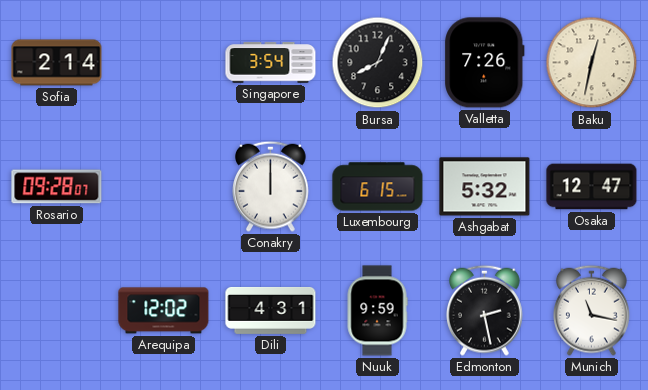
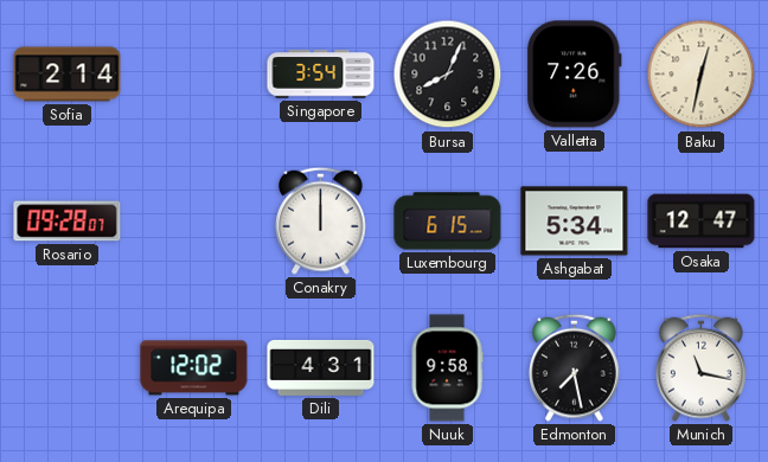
Ashgabat: 5:32 -> 5:34 (575, 222)
Nuuk: 9:59 -> 9:58 (447, 368)
Edmonton: 2:28 -> 7:28 (575, 367)
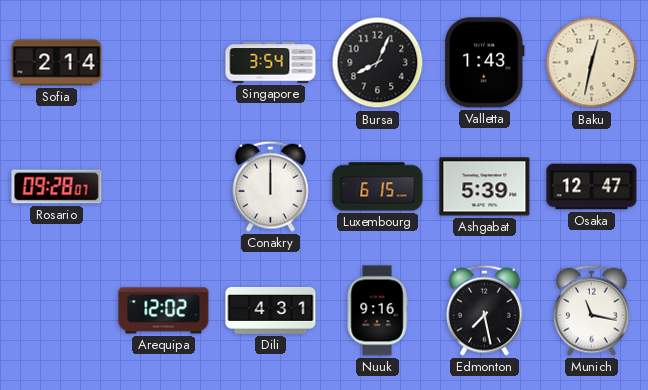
Valletta: 7:26 -> 1:43 (485, 63)
Ashgabat: 5:34 -> 5:39 (485, 187)
Nuuk: 9:58 -> 9:16 (377, 311)
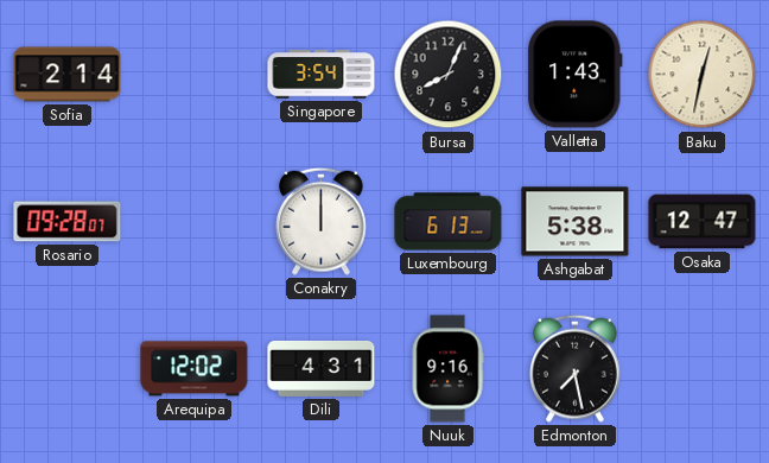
Luxembourg: 6:15 -> 6:13 (449, 222)
Ashgabat: 5:39 -> 5:38 (576, 222)
Munich: 11:17 -> none (592, 310)
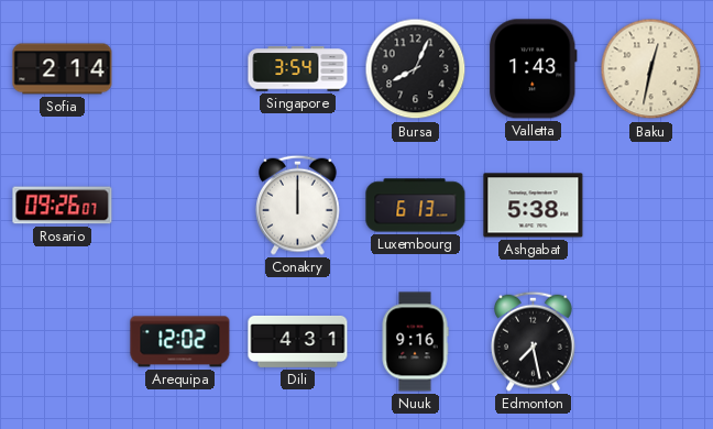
Rosario: 09:28 -> 09:26 (63, 206)
Osaka: 12:47 -> none (703, 222)
